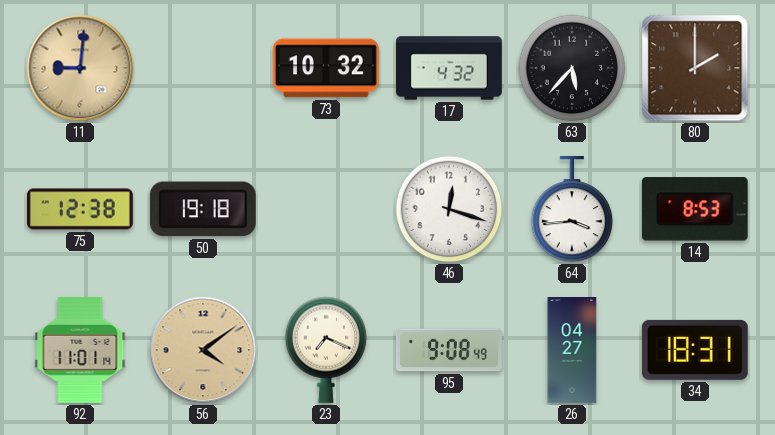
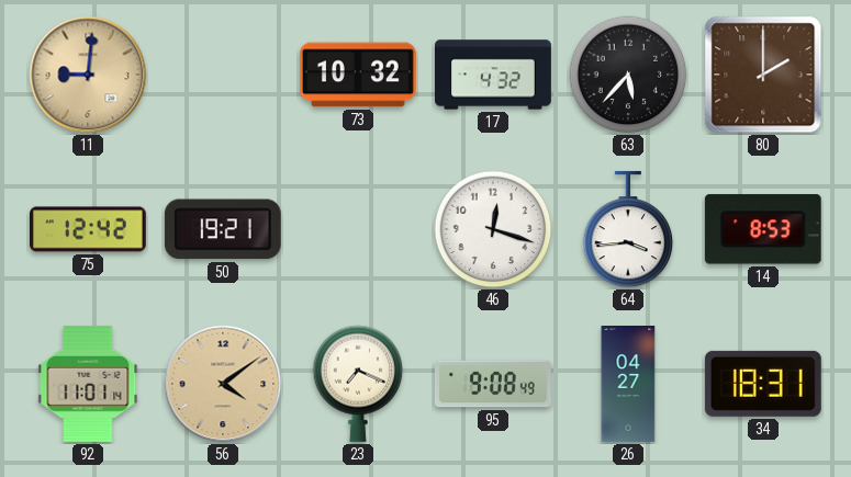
75: 12:38 -> 12:42 (89, 229)
50: 19:18 -> 19:21 (223, 229)
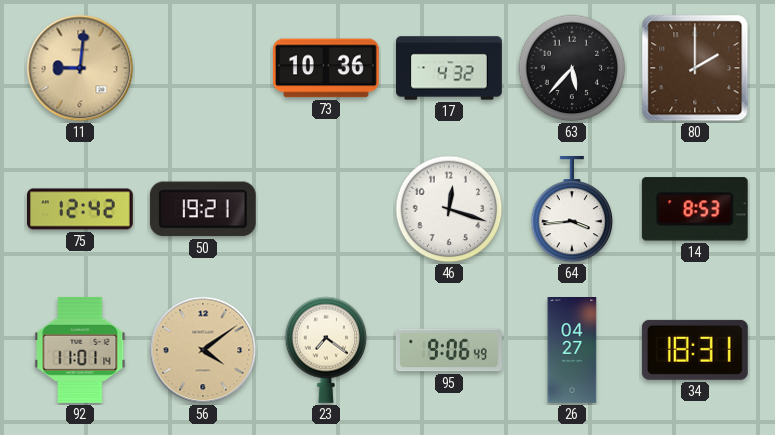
73: 10:32 -> 10:36 (326, 68)
23: 7:19 -> 7:21 (326, 350)
95: 9:08 -> 9:06 (449, 350)
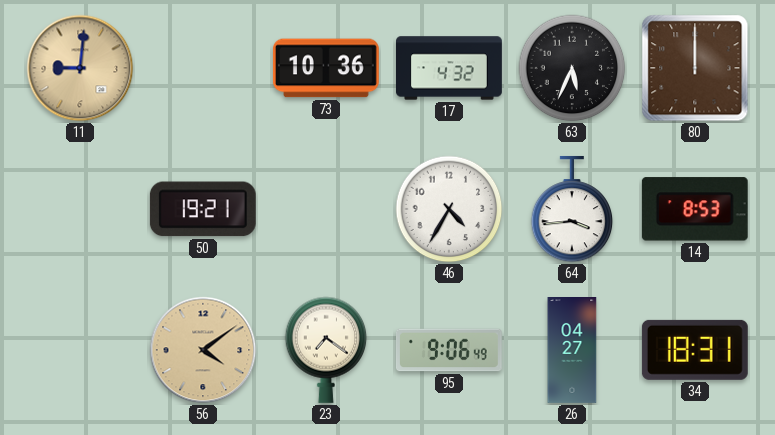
63: 5:37 -> 5:34 (572, 68)
80: 2:00 -> 12:00 (695, 68)
75: 12:42 -> none (81, 209)
46: 12:18 -> 4:35 (449, 209)
92: 11:01 -> none (80, 350)
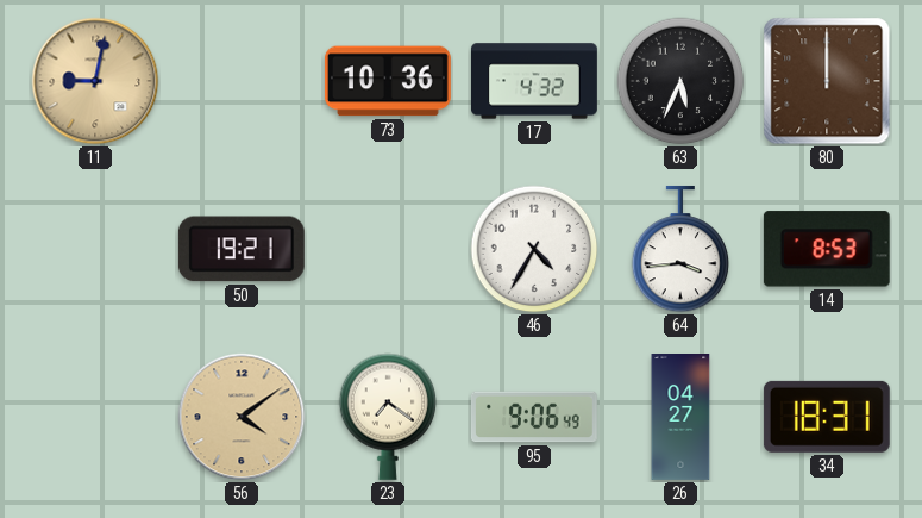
11: 9:01 -> 9:02 (95, 81)
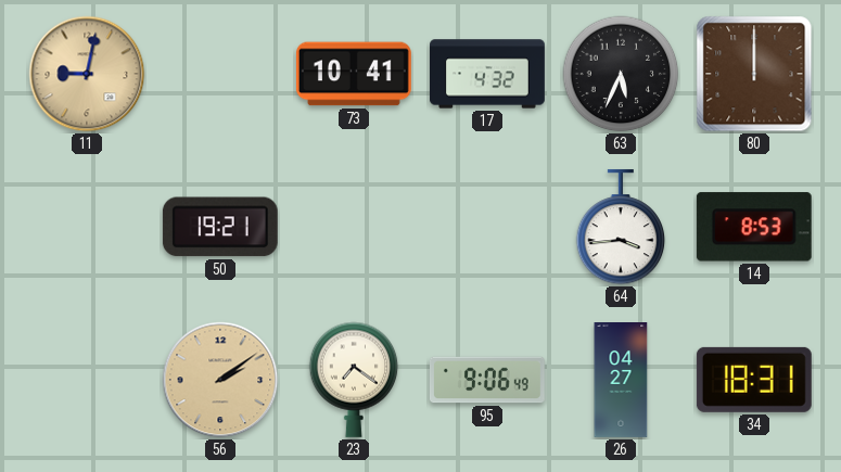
73: 10:36 -> 10:41 (354, 74)
46: 4:35 -> none (534, 249)
56: 4:09 -> 2:09 (220, 380)
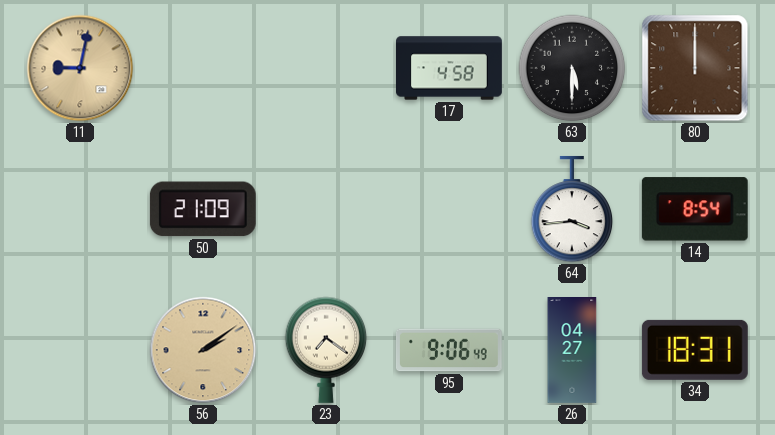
73: 10:41 -> none (354, 74)
17: 4:32 -> 4:58 (450, 68)
63: 5:34 -> 5:30 (572, 68)
50: 19:21 -> 21:09 (203, 209)
14: 8:53 -> 8:54 (695, 209)
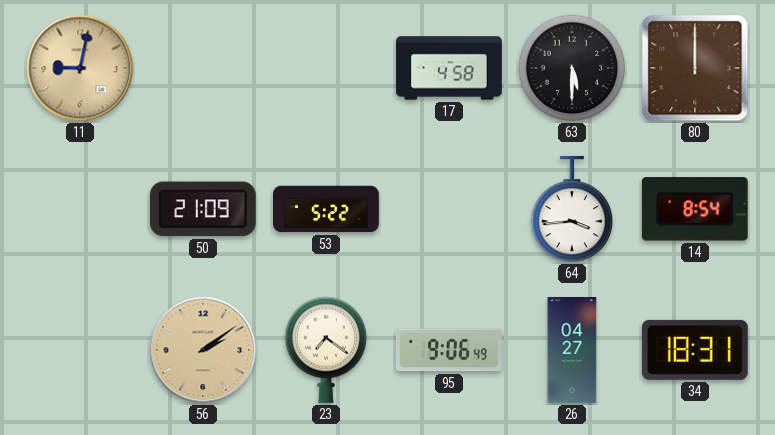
53: none -> 5:22 (327, 209)
